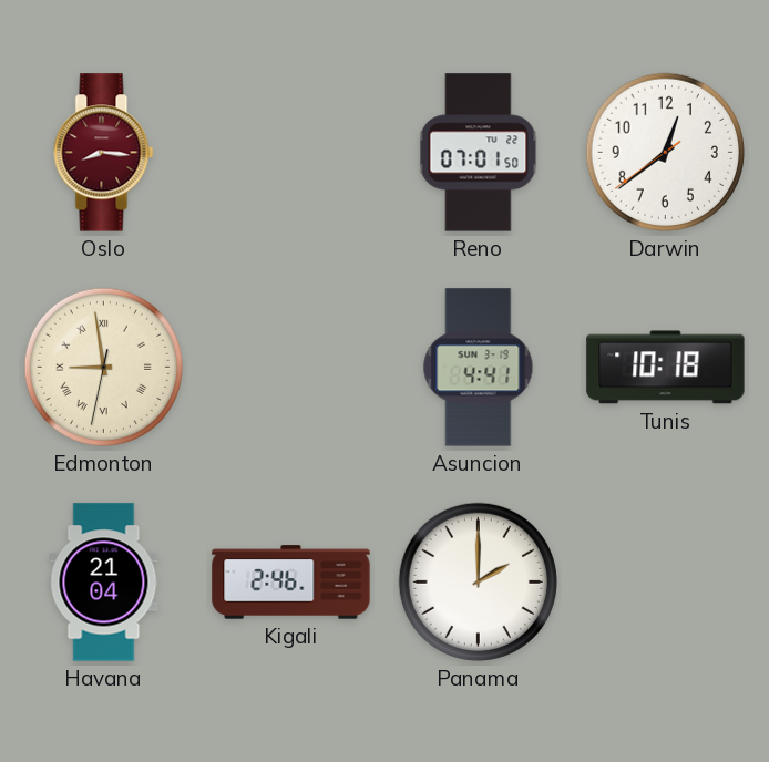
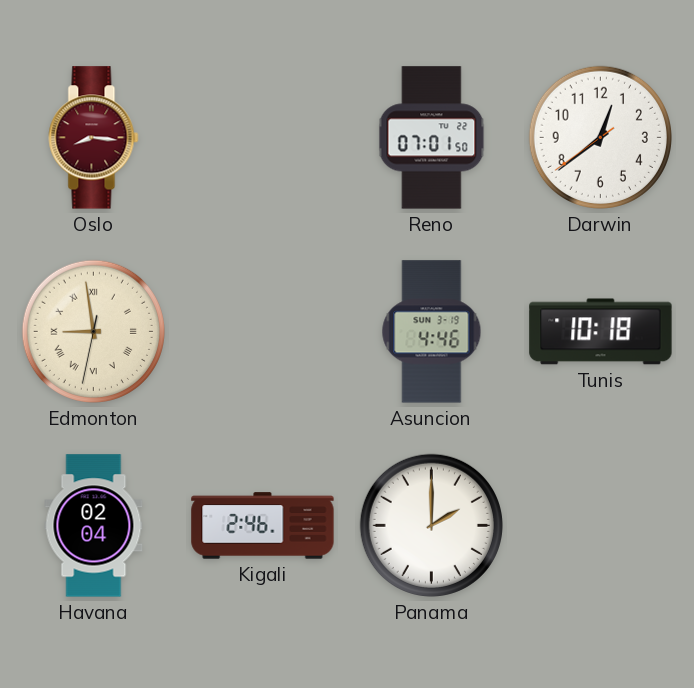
Asuncion: 4:41 -> 4:46 (432, 332)
Havana: 21:04 -> 02:04 (94, 526)
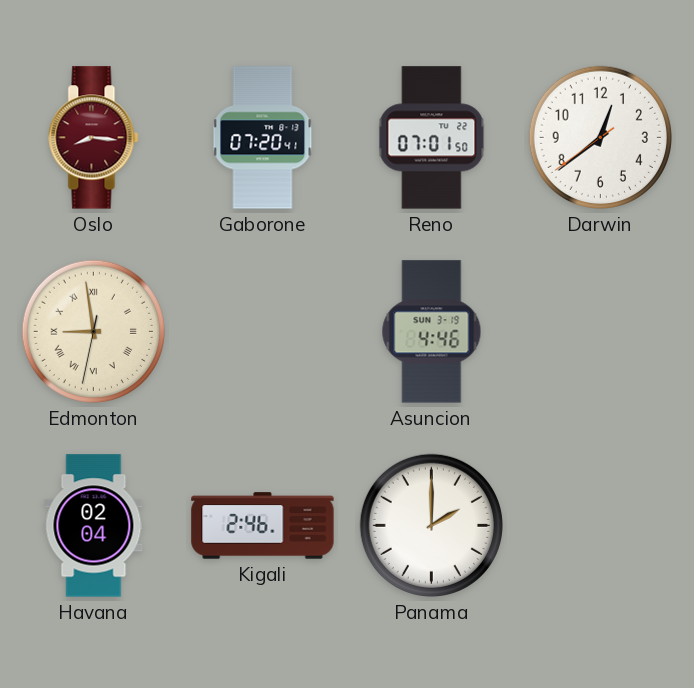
Gaborone: none -> 07:20 (263, 138)
Tunis: 10:18 -> none (601, 332)
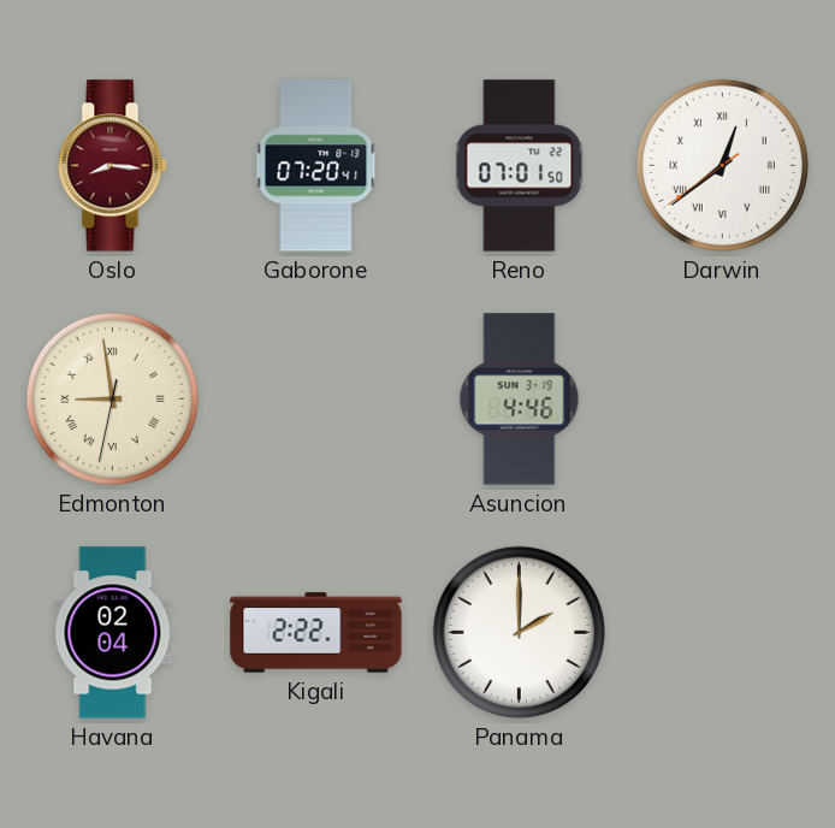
Darwin numerals: Arabic -> Roman (722, 165)
Kigali: 2:46 -> 2:22 (316, 633)
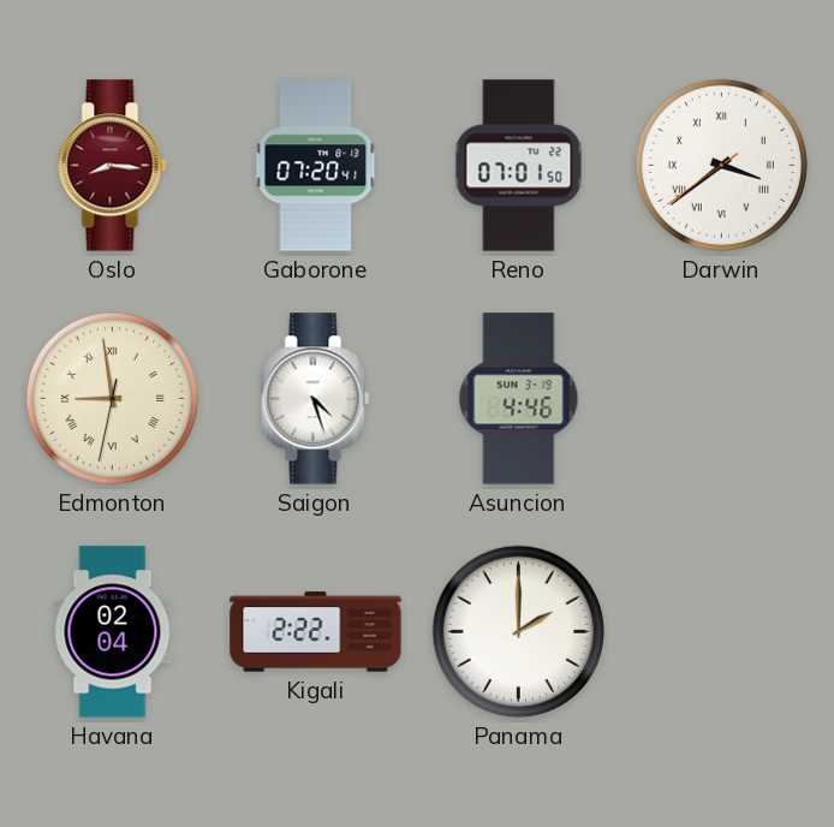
Darwin: 12:38 -> 3:38 (721, 165)
Saigon: none -> 4:27 (316, 399)
